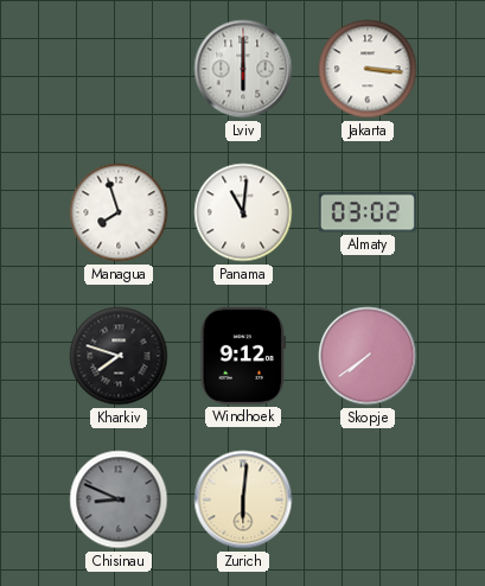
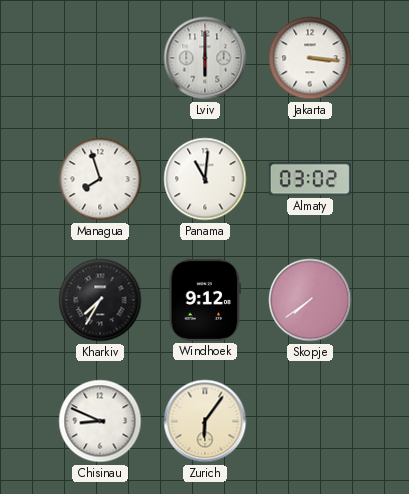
Kharkiv: 7:48 -> 7:35 (100, 300)
Chisinau dial: grey -> white (100, 421)
Zurich: 6:01 -> 6:06 (205, 421)
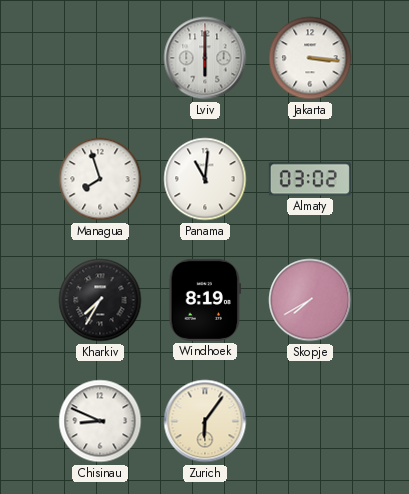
Windhoek: 9:12 -> 8:19 (205, 300)
Skopje: 7:39 -> 7:40 (310, 300)
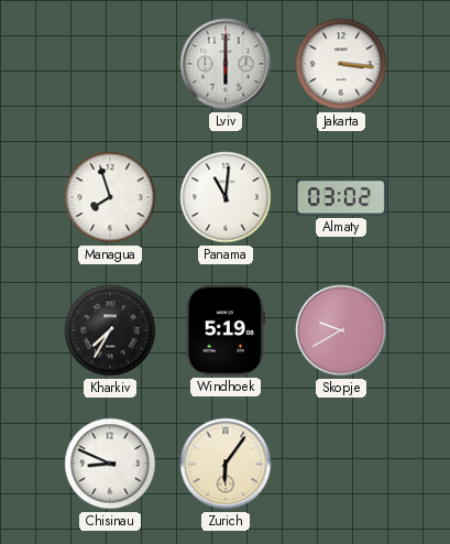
Windhoek: 8:19 -> 5:19 (226, 330)
Skopje: 7:40 -> 9:40 (341, 330)
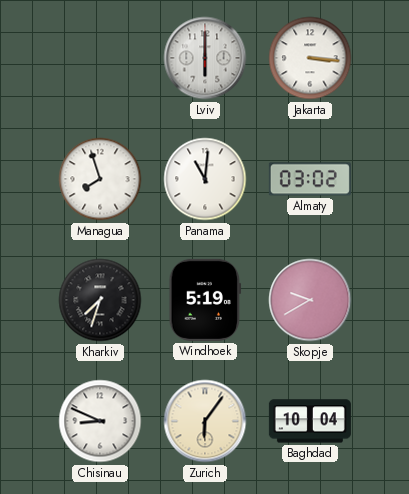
Kharkiv: 7:35 -> 7:33 (100, 300)
Baghdad: none -> 10:04 (310, 421)
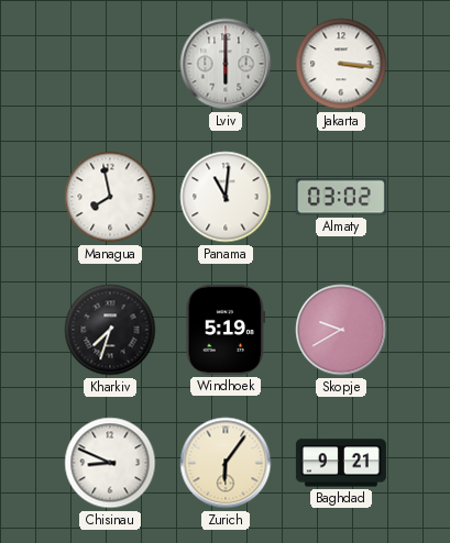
Managua: 7:57 -> 7:58 (110, 197)
Baghdad: 10:04 -> 9:21 (341, 463)
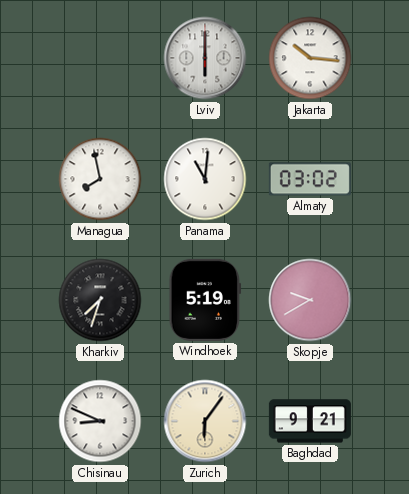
Jakarta: 3:16 -> 10:16 (310, 58)
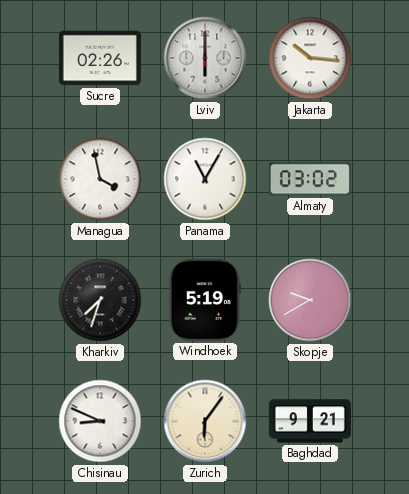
Sucre: none -> 02:26 (100, 58)
Managua: 7:58 -> 3:58 (100, 179)
Panama: 11:01 -> 11:05 (205, 179)
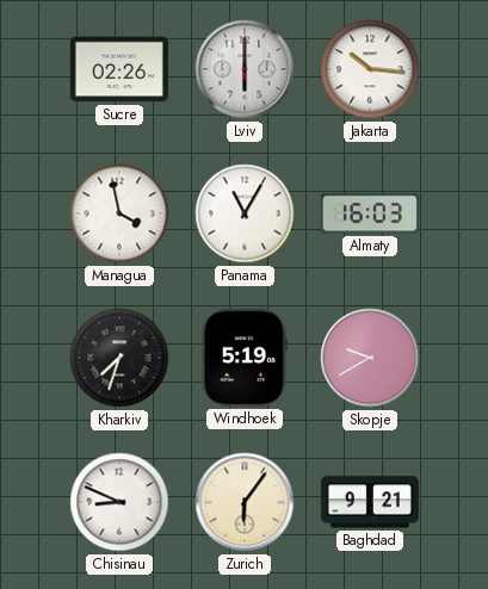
Almaty: 03:02 -> 16:03 (370, 213)
